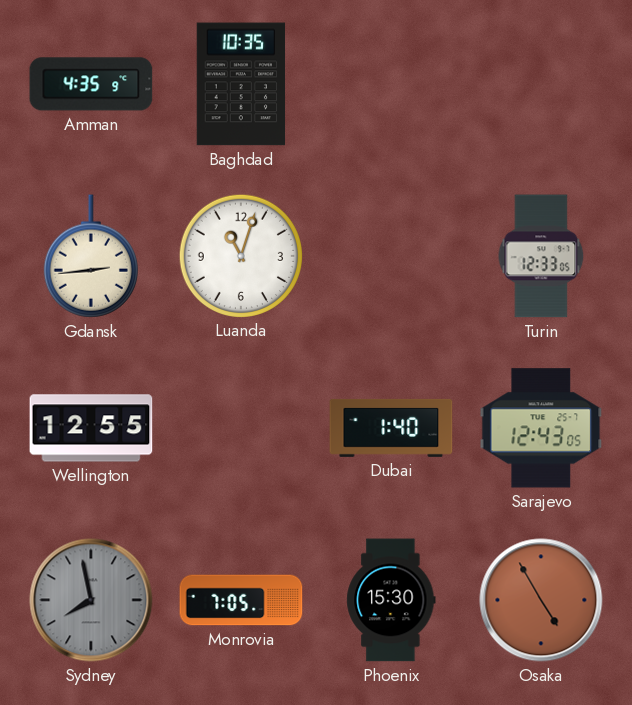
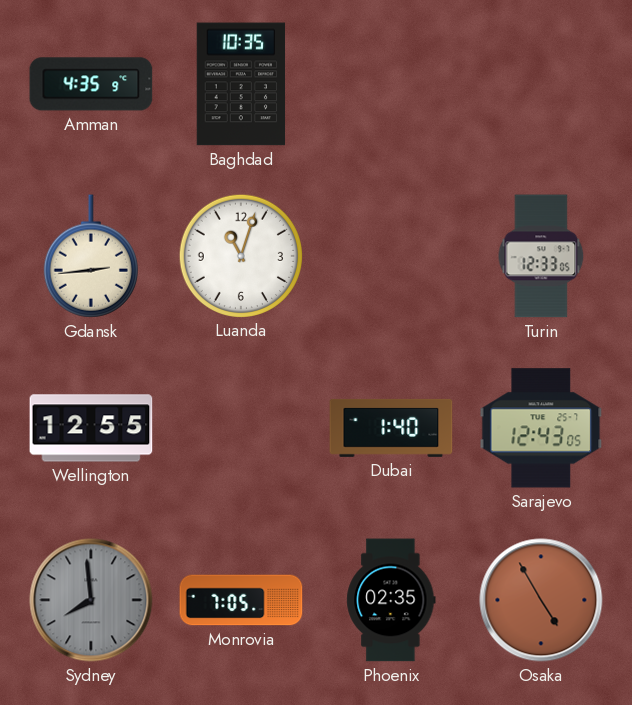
Sydney: 7:58 -> 7:59 (91, 600)
Phoenix: 15:30 -> 02:35 (391, 600)
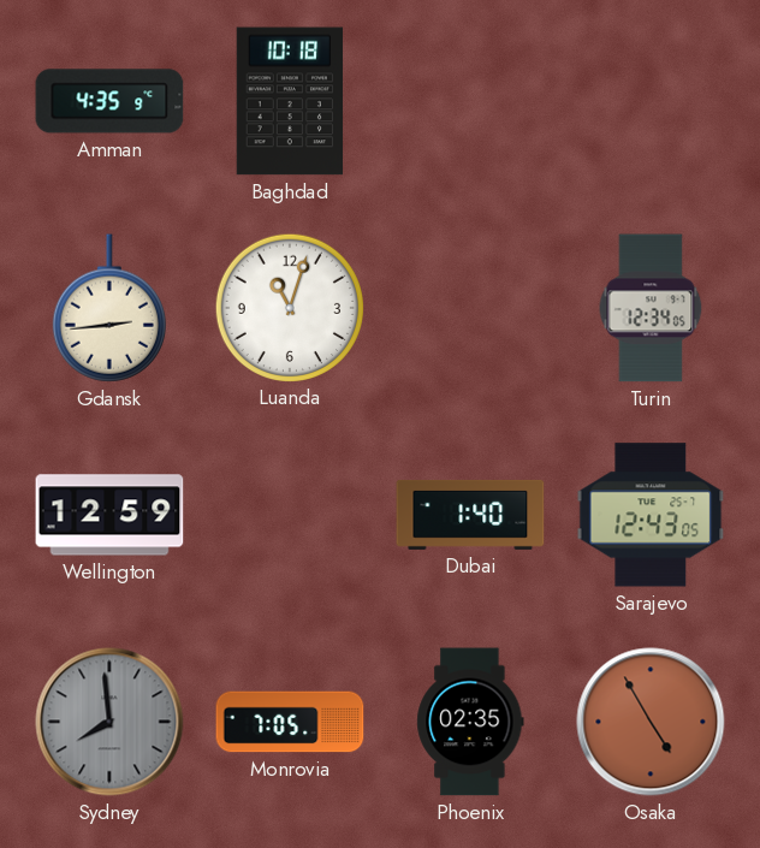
Baghdad: 10:35 -> 10:18 (290, 101)
Turin: 12:33 -> 12:34 (651, 308)
Wellington: 12:55 -> 12:59 (109, 515)
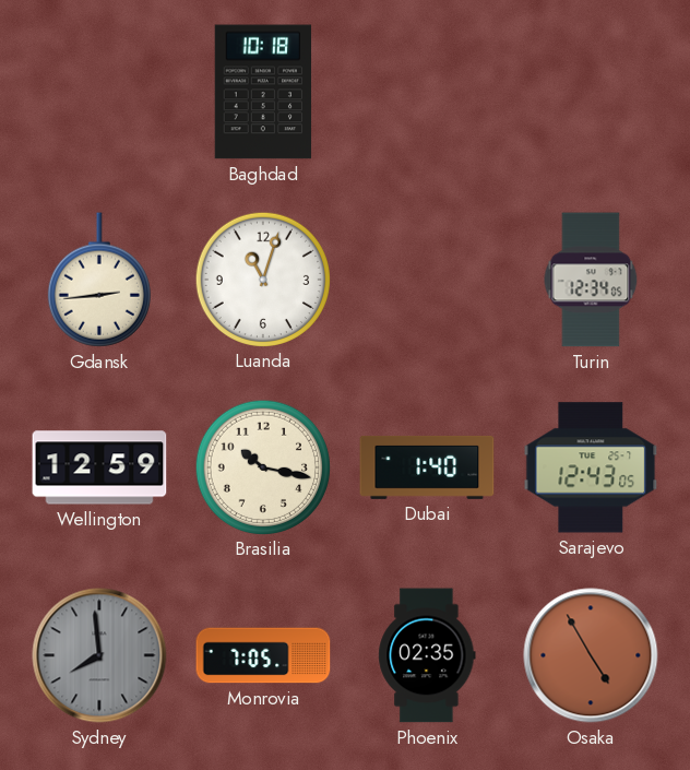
Amman: 4:35 -> none (109, 101)
Brasilia: none -> 10:17 (262, 466)
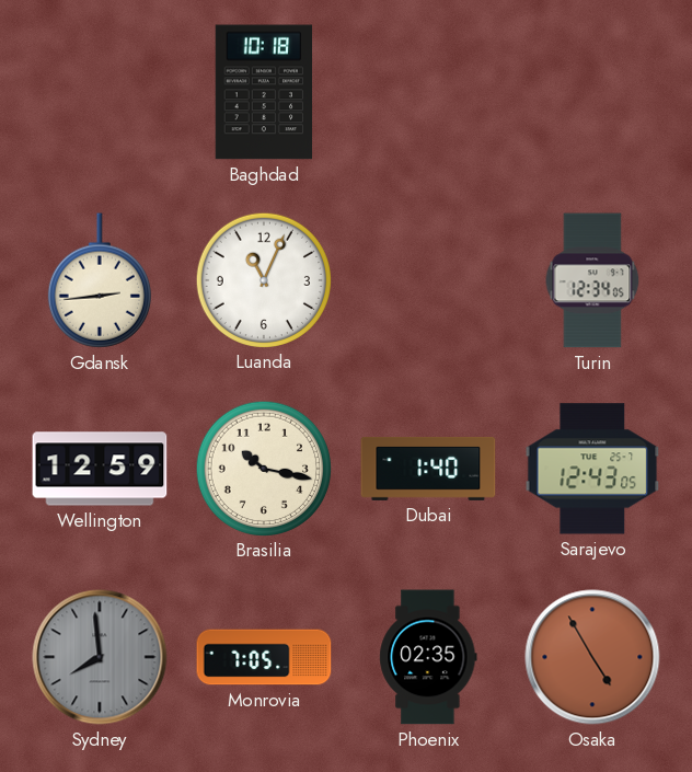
Luanda: 11:03 -> 11:04 (263, 279)
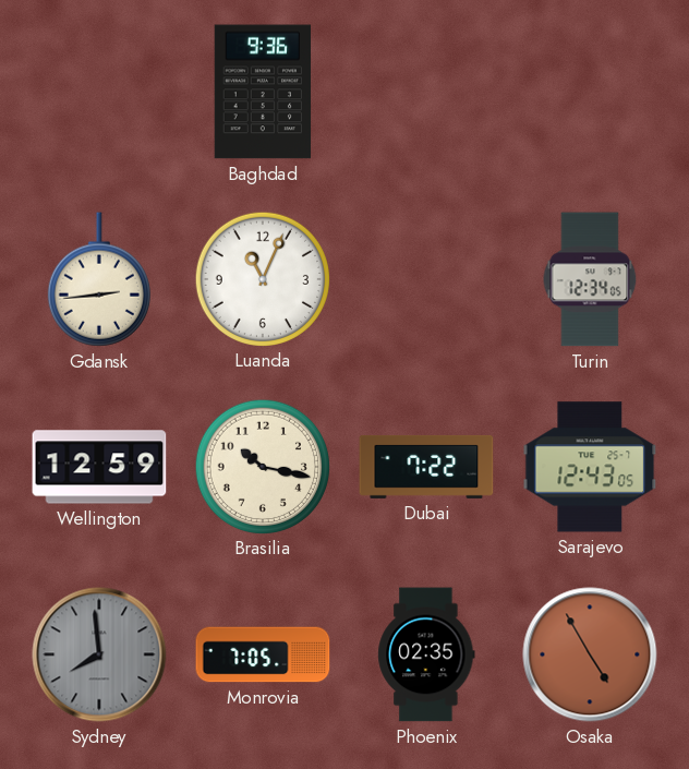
Baghdad: 10:18 -> 9:36 (263, 92)
Dubai: 1:40 -> 7:22 (426, 467)
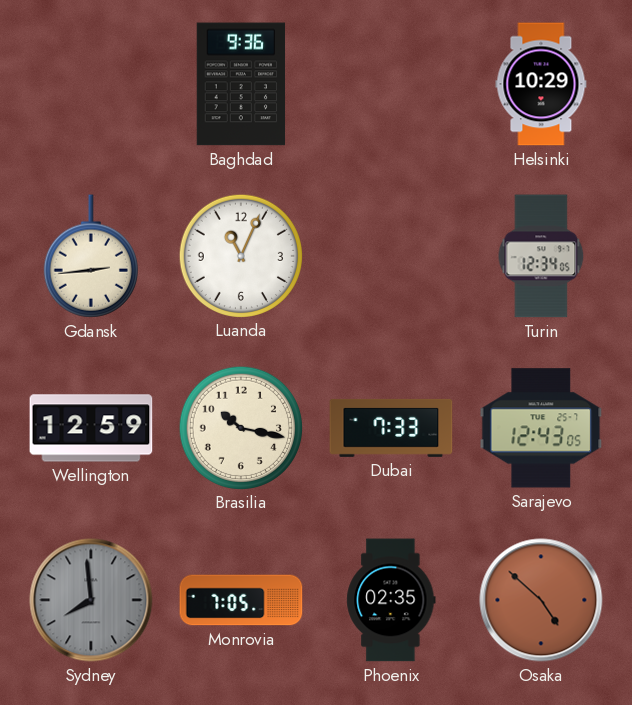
Helsinki: none -> 10:29 (541, 84)
Dubai: 7:22 -> 7:33 (391, 428)
Osaka: 4:55 -> 4:52 (541, 600)
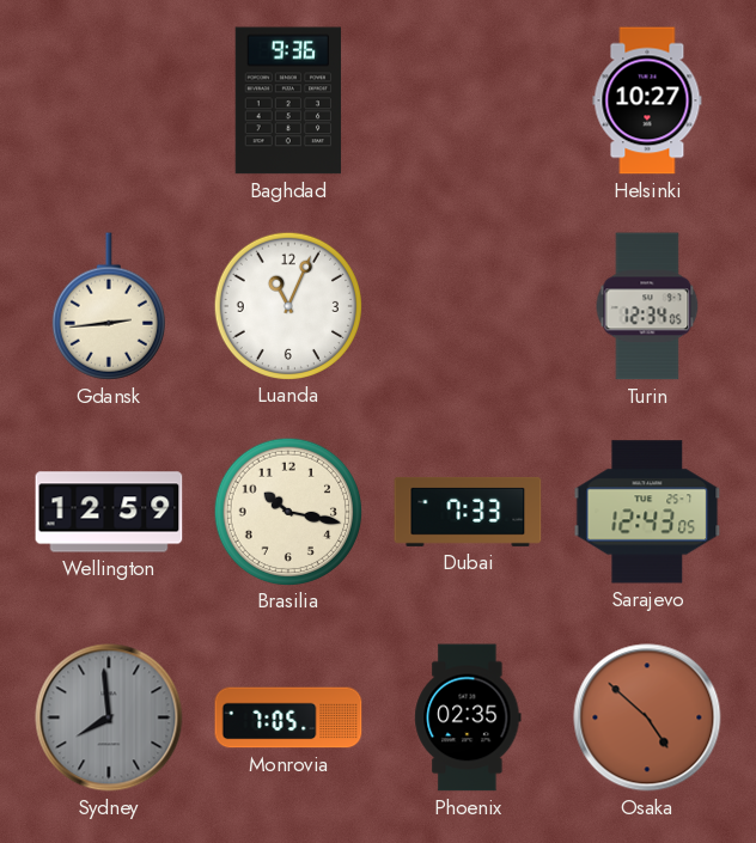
Helsinki: 10:29 -> 10:27 (647, 100)
